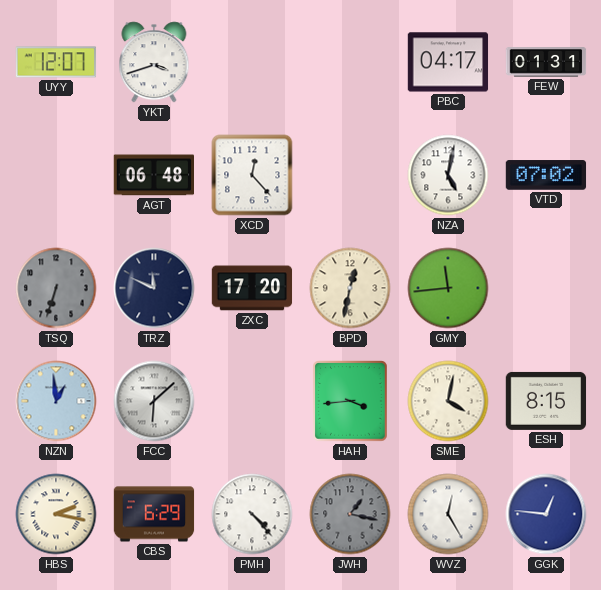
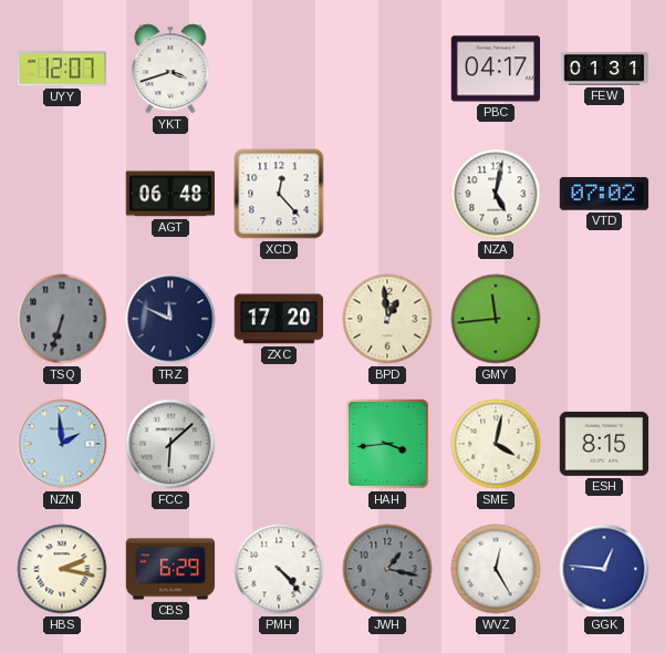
BPD: 12:32 -> 12:59 (387, 319)
NZN: 12:59 -> 1:59 (62, 444)
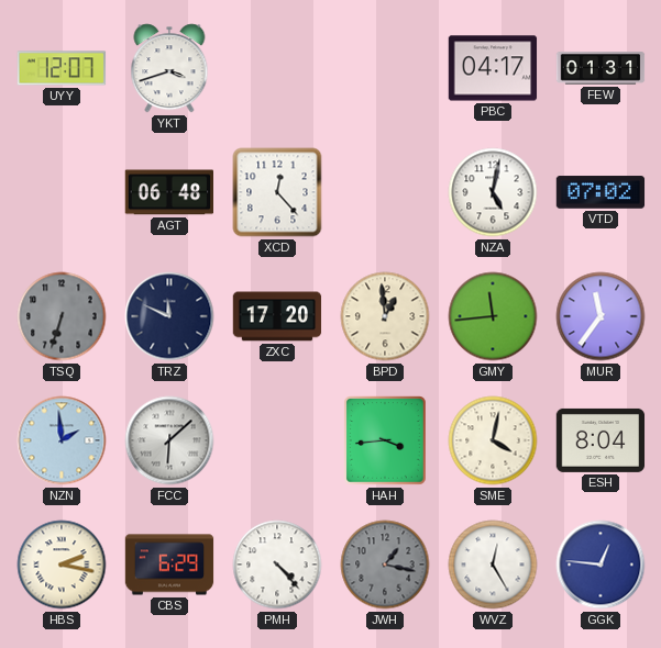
MUR: none -> 11:36 (601, 316)
ESH: 8:15 -> 8:04 (601, 440)
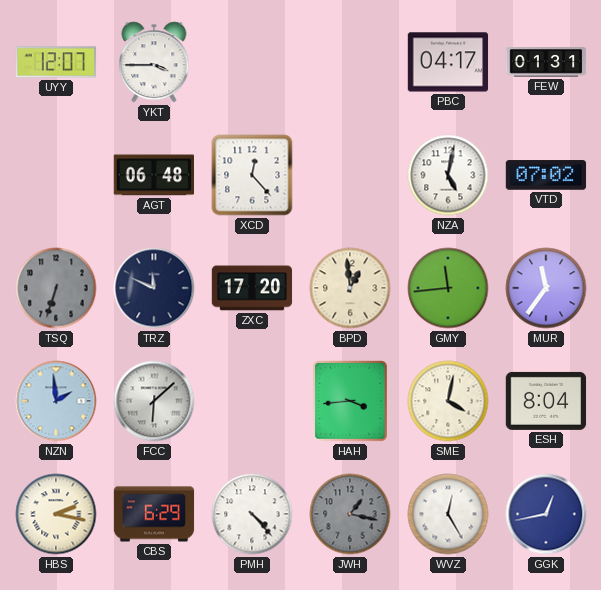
YKT: 3:42 -> 3:45 (154, 62)
GGK: 12:46 -> 12:43 (546, 514)
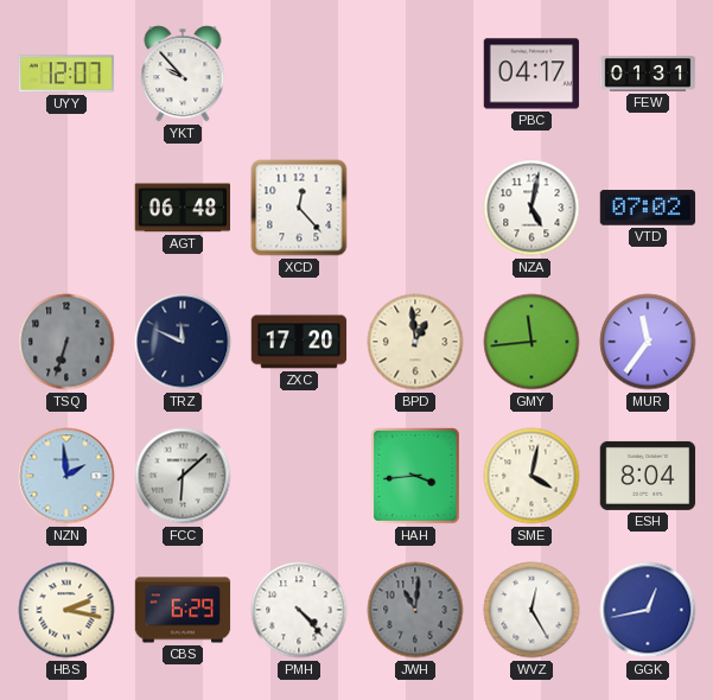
YKT: 3:45 -> 9:53 (183, 74)
JWH: 1:17 -> 11:01 (415, 610)
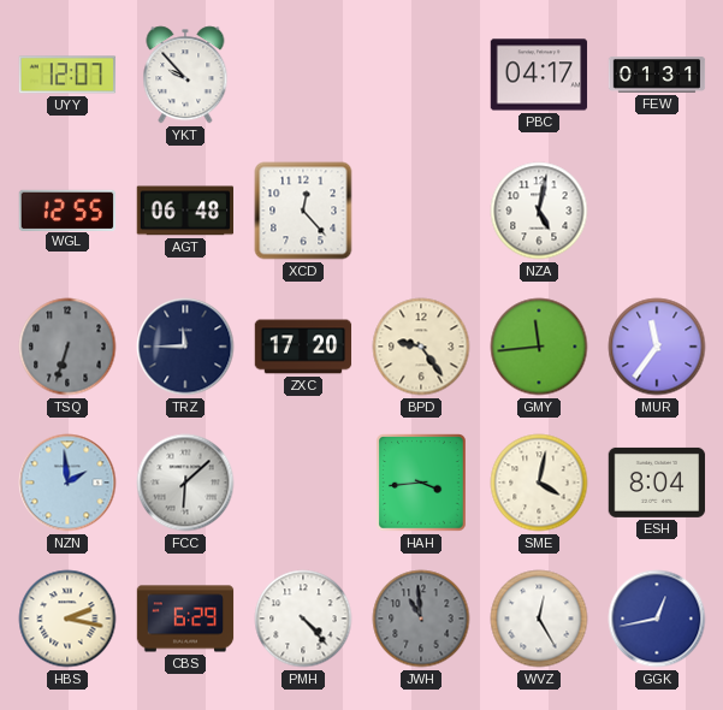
WGL: none -> 12:55 (67, 209)
VTD: 07:02 -> none (648, 208)
TRZ: 11:49 -> 11:45 (185, 347)
BPD: 12:59 -> 9:24 (421, 347)
JWH: 11:01 -> 10:59 (421, 619)
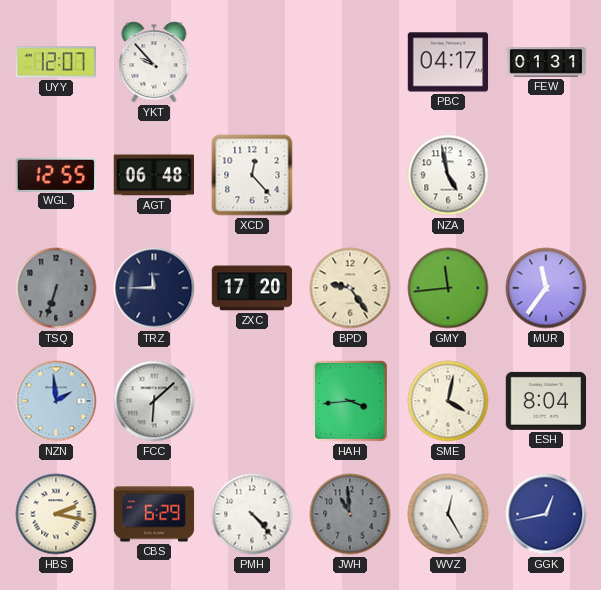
NZA: 5:02 -> 4:58 (448, 175)
